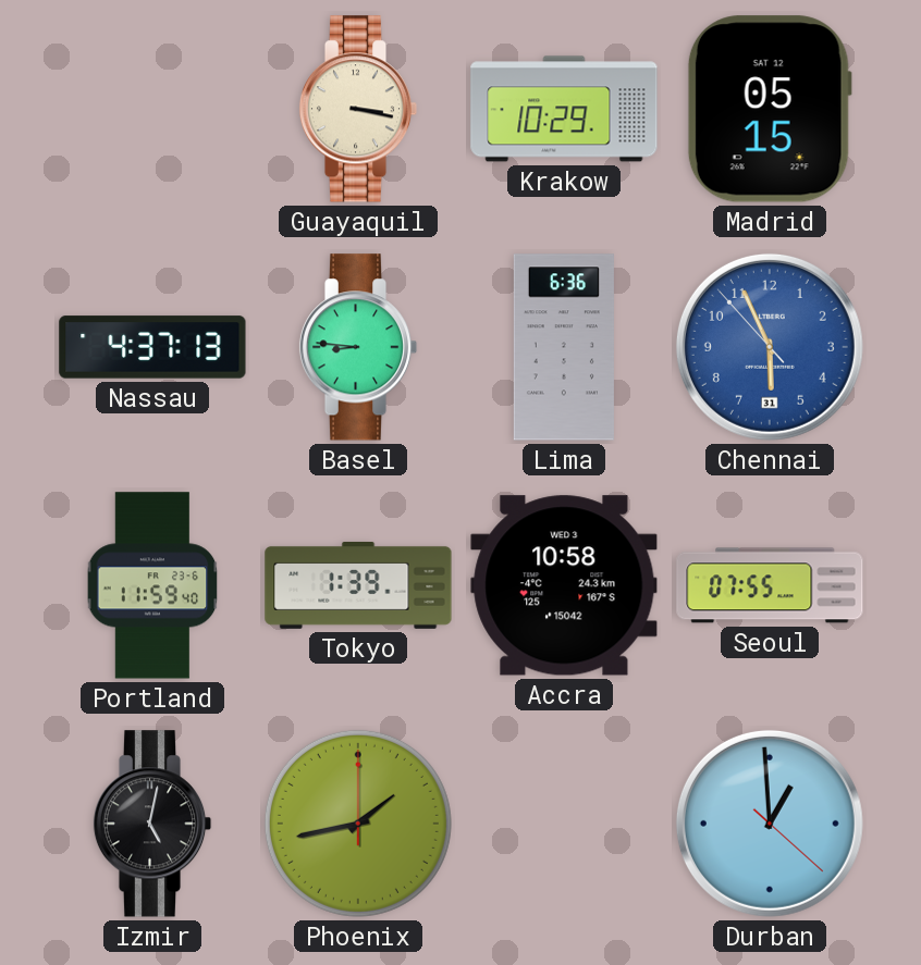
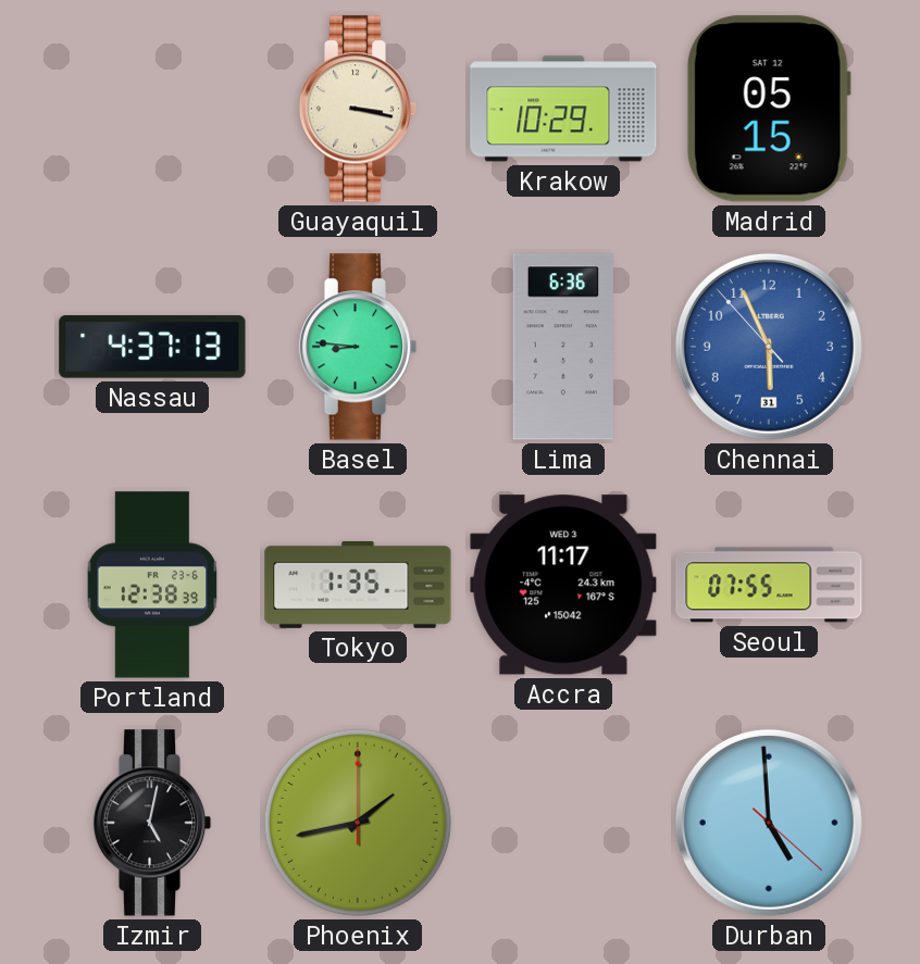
Portland: 11:59 -> 12:38 (152, 585)
Tokyo: 1:39 -> 1:35 (358, 585)
Accra: 10:58 -> 11:17 (563, 585)
Durban: 12:59 -> 4:59 (769, 823)
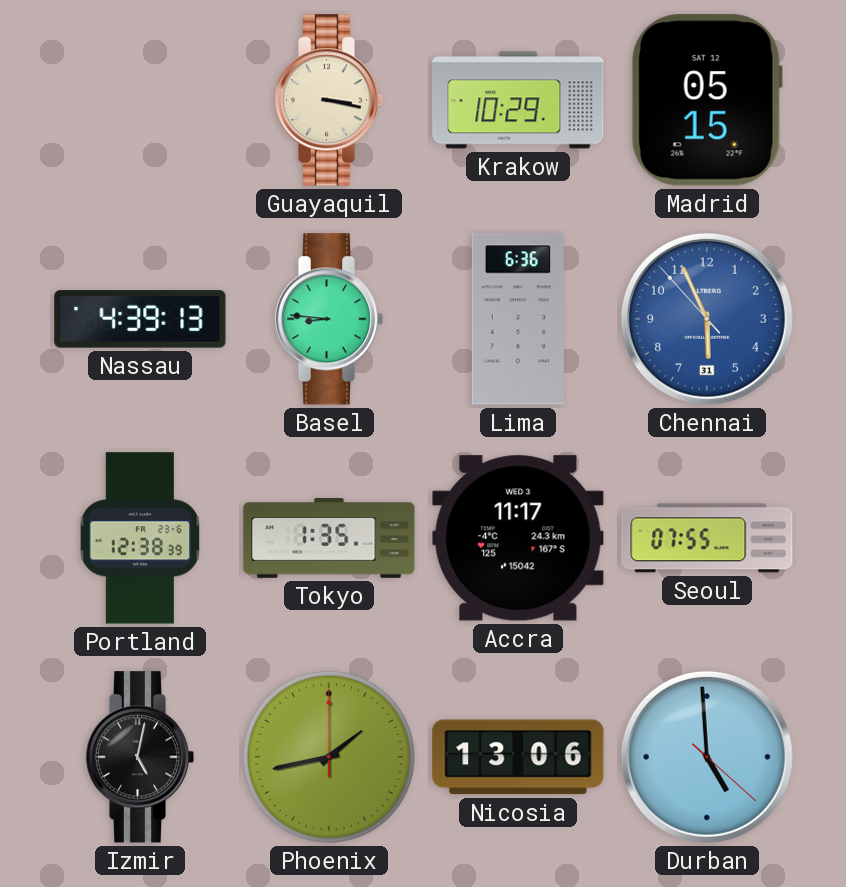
Nassau: 4:37 -> 4:39 (140, 319)
Nicosia: none -> 13:06 (518, 757)
